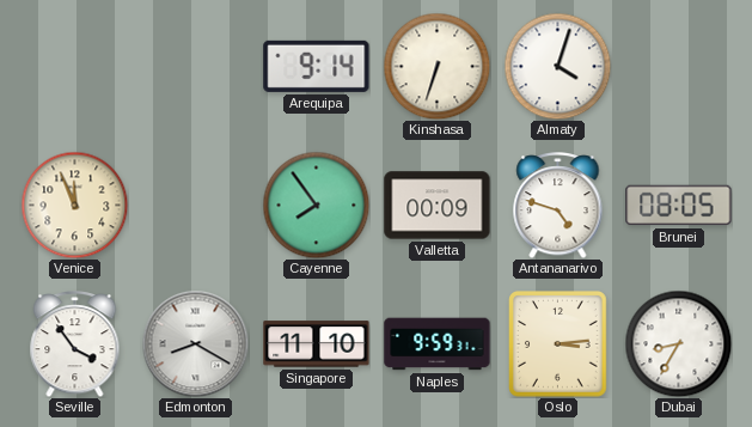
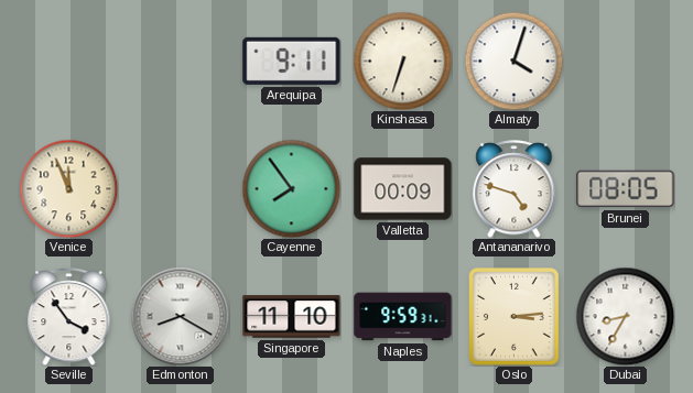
Arequipa: 9:14 -> 9:11 (292, 61)
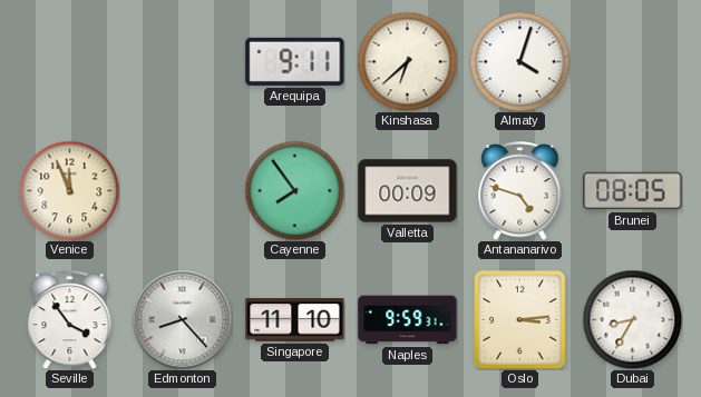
Kinshasa: 6:33 -> 6:38 (407, 61)
Edmonton: 8:20 -> 8:23 (182, 319)
